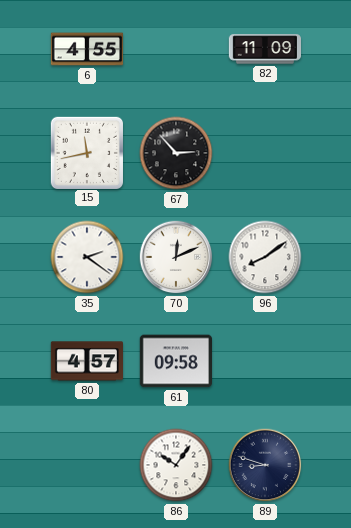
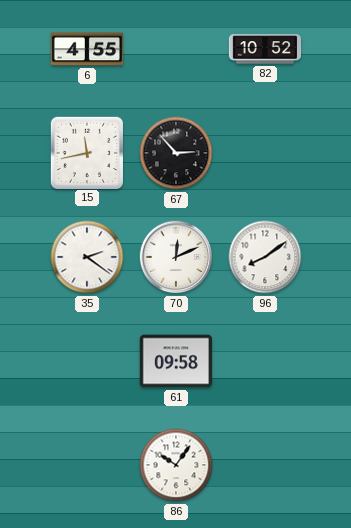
82: 11:09 -> 10:52 (264, 49)
80: 4:57 -> none (86, 361)
89: 8:48 -> none (265, 465)
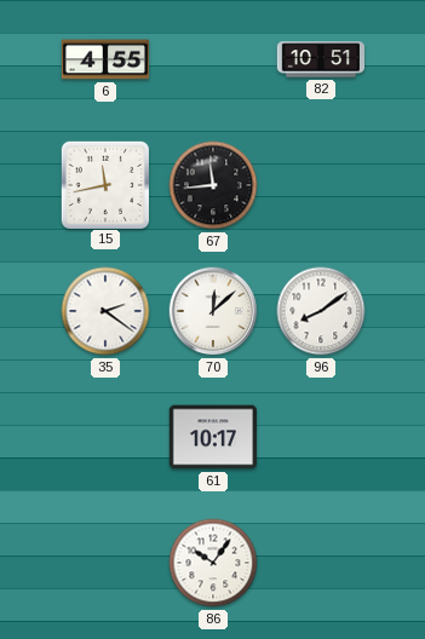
82: 10:52 -> 10:51 (320, 59)
67: 2:53 -> 11:44 (213, 185)
70: 12:11 -> 12:08 (213, 311)
61: 09:58 -> 10:17 (212, 437)
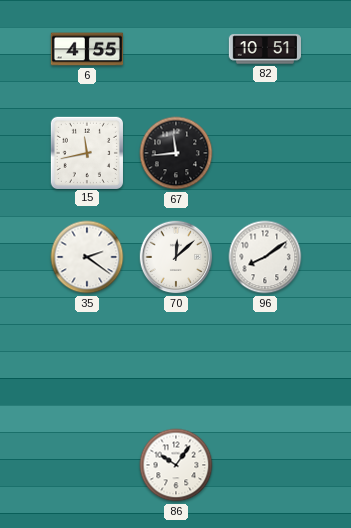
61: 10:17 -> none (212, 437)
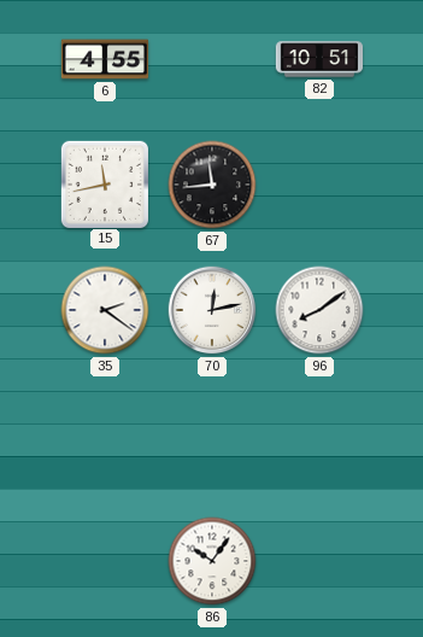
70: 12:08 -> 12:13 (212, 310)
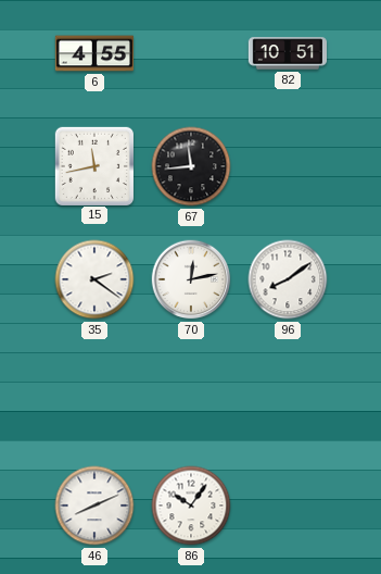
46: none -> 8:11 (94, 506)
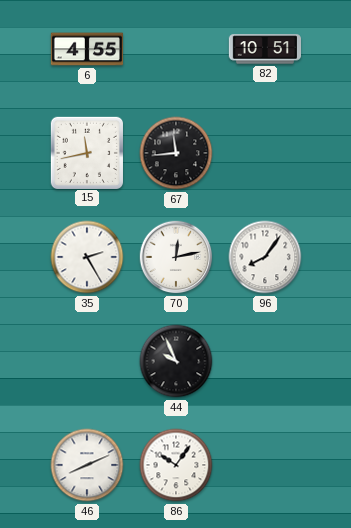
35: 2:21 -> 2:25 (87, 257)
96: 8:09 -> 8:06 (265, 257)
44: none -> 9:56 (176, 361)
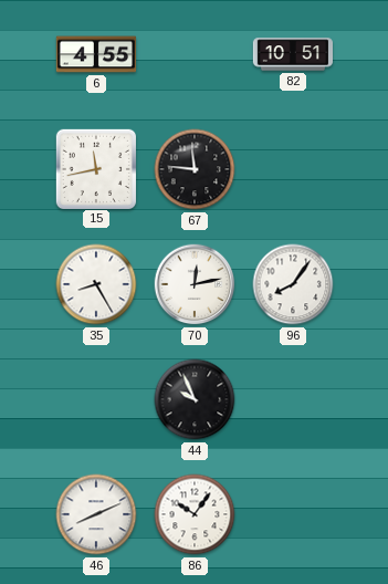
67: 11:44 -> 11:46 (195, 169)
35: 2:25 -> 8:25 (96, 284)
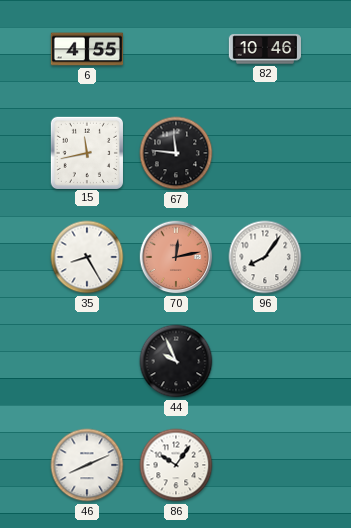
82: 10:51 -> 10:46 (264, 49)
70 dial: white -> salmon (176, 257)
